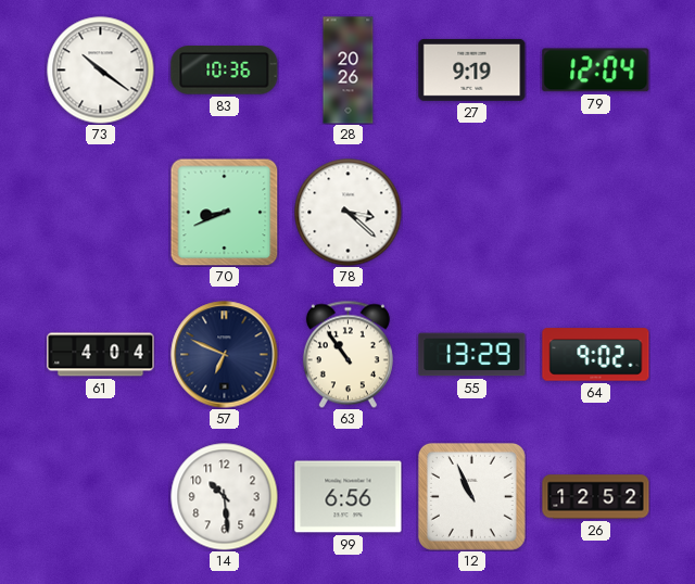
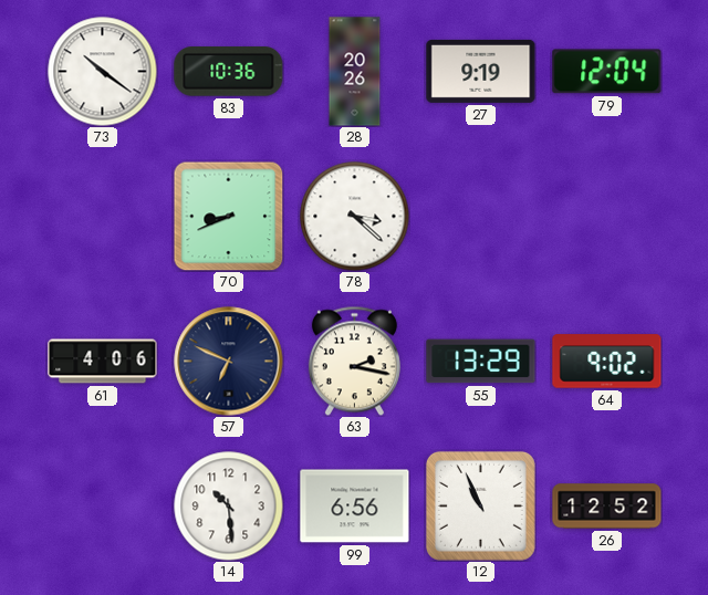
61: 4:04 -> 4:06 (103, 362)
63: 10:54 -> 2:17 (354, 361)
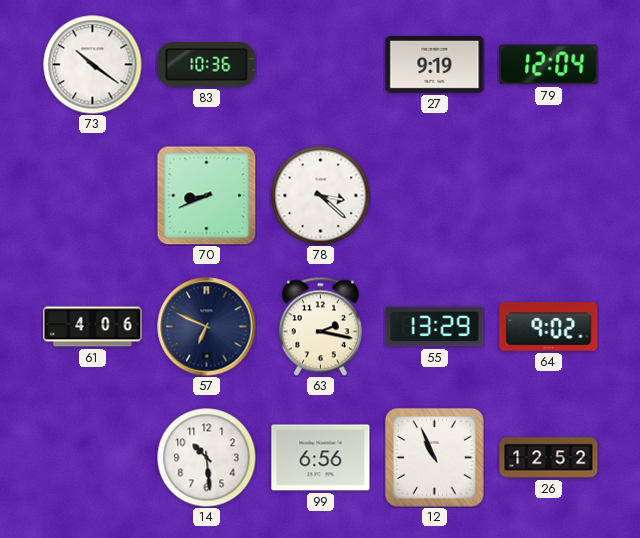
28: 20:26 -> none (355, 72)
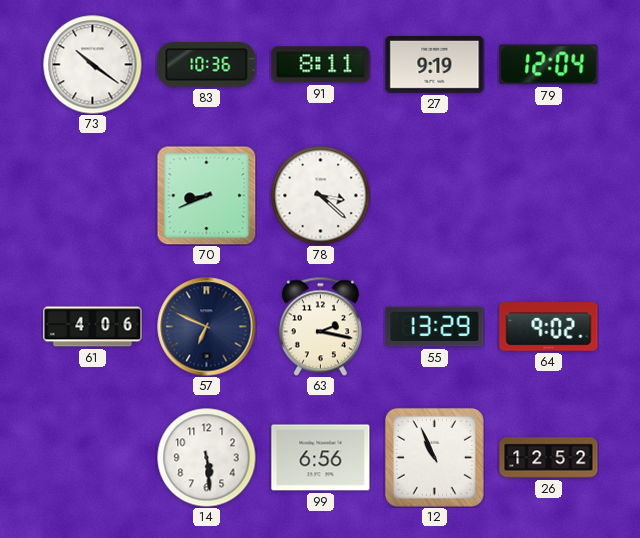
91: none -> 8:11 (321, 65)
14: 10:29 -> 5:29 (207, 458)
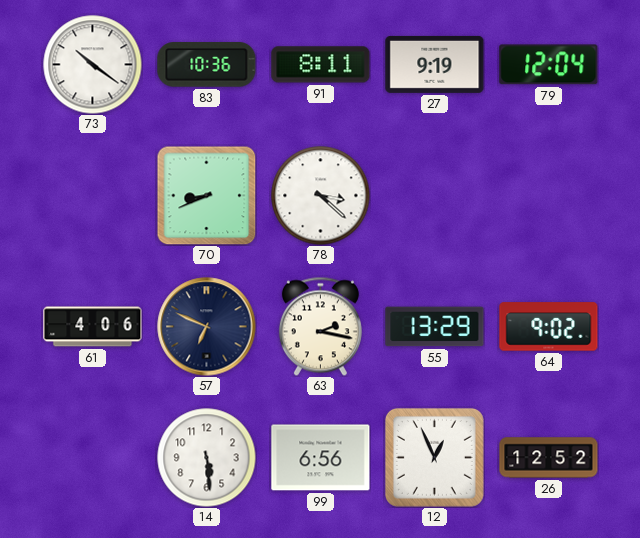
12: 10:56 -> 12:56 (434, 457)
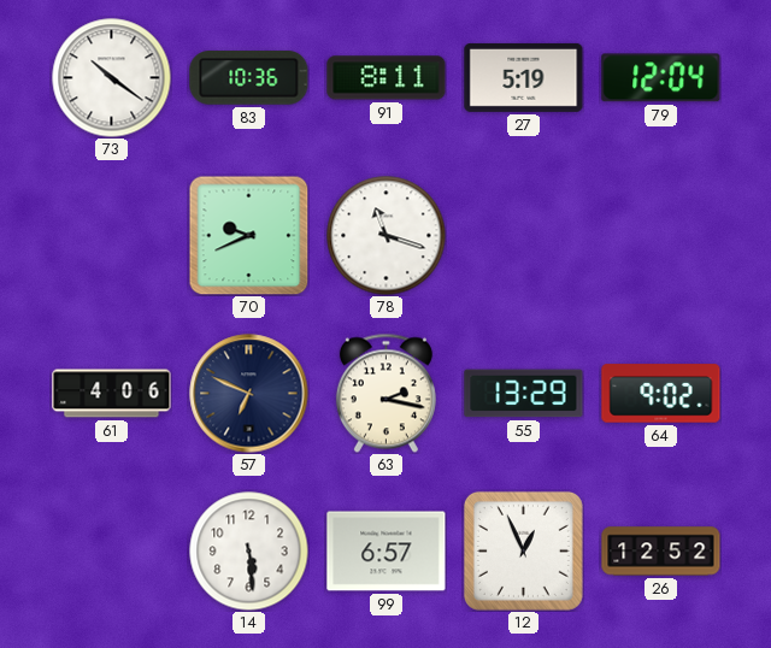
27: 9:19 -> 5:19 (524, 77)
70: 8:41 -> 9:41 (248, 235)
78: 3:22 -> 11:18 (387, 236)
99: 6:56 -> 6:57 (387, 552)
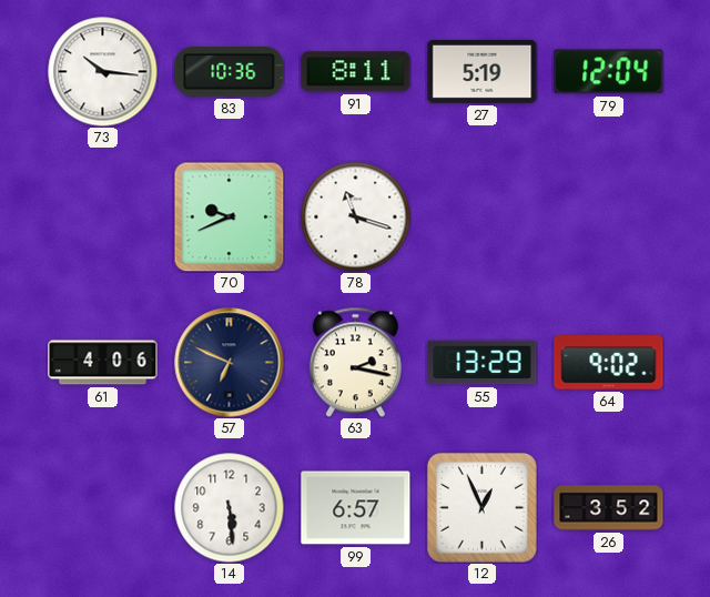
73: 10:21 -> 10:16 (103, 72)
26: 12:52 -> 3:52 (609, 508)
